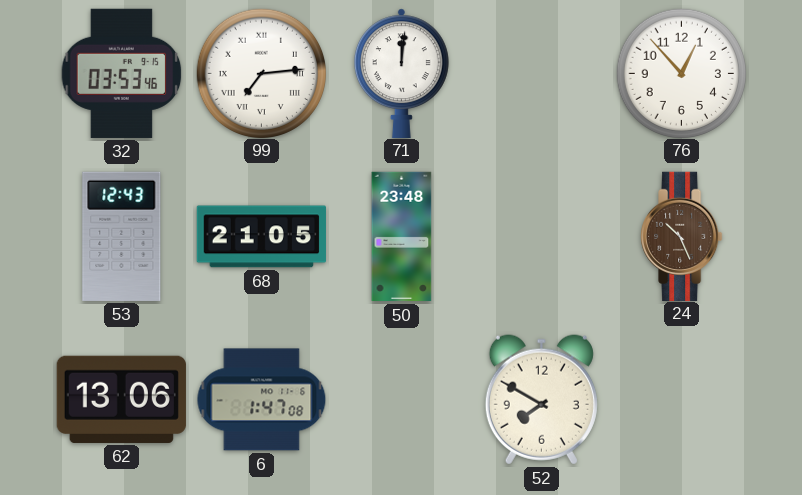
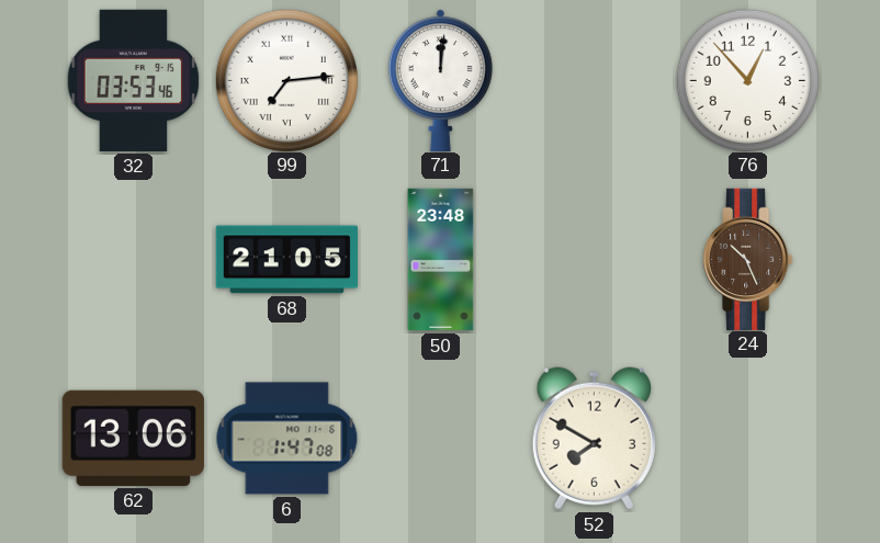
53: 12:43 -> none (122, 236)
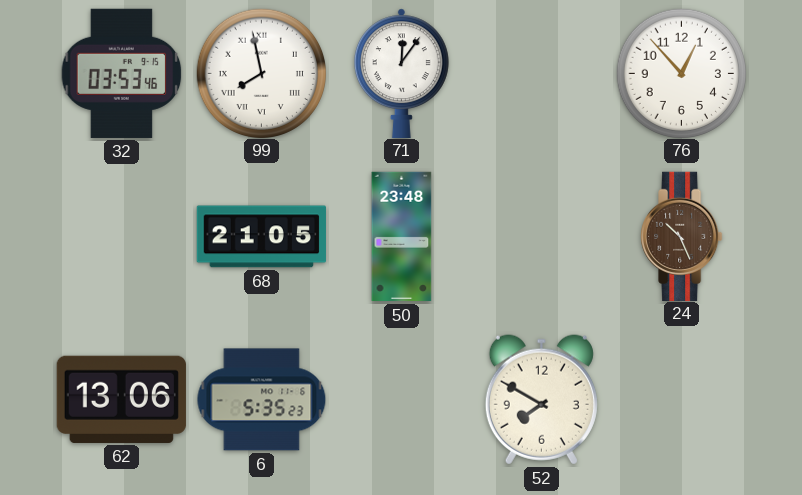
99: 7:14 -> 7:58 (261, 73)
71: 12:01 -> 12:06 (401, 73)
6: 1:47 -> 5:35 (262, 400)
